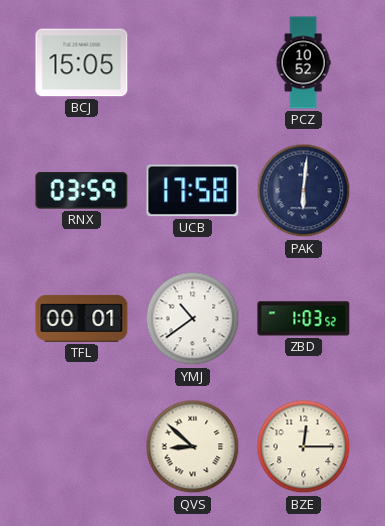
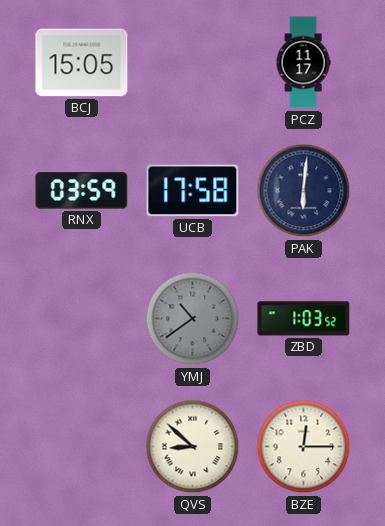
PCZ: 10:52 -> 11:17 (303, 63)
TFL: 00:01 -> none (82, 318)
YMJ dial: white -> grey (193, 319)
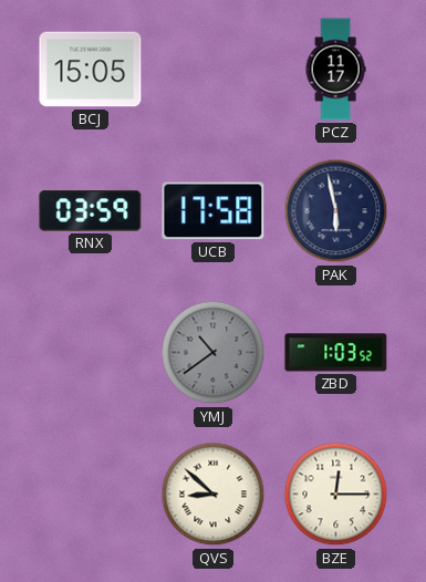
PAK: 6:01 -> 5:58 (336, 211)
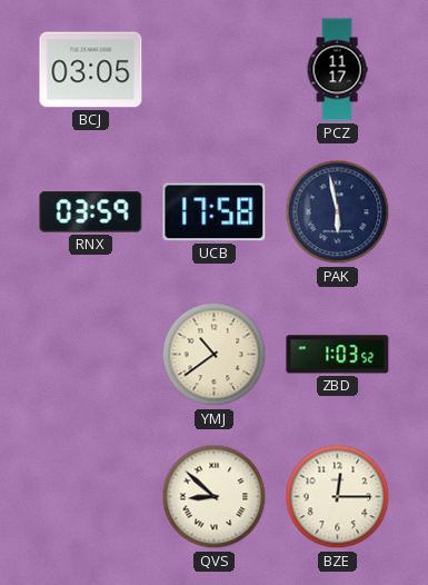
BCJ: 15:05 -> 03:05 (91, 70)
YMJ dial: grey -> cream (215, 355)
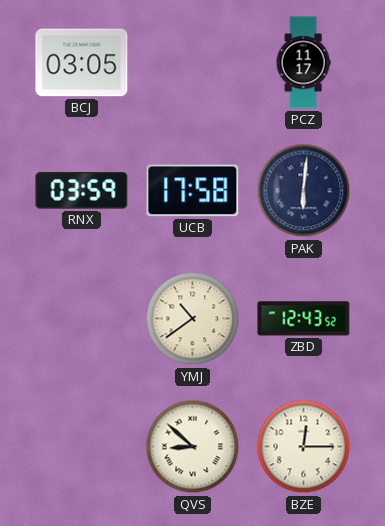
PAK: 5:58 -> 6:01 (304, 191)
ZBD: 1:03 -> 12:43 (304, 319)
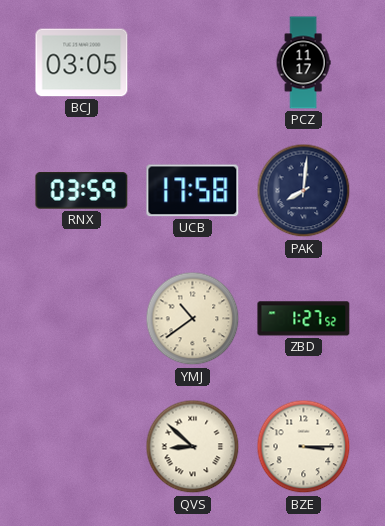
PAK: 6:01 -> 8:01 (304, 191)
ZBD: 12:43 -> 1:27 (304, 319)
BZE: 12:15 -> 3:15 (304, 447)
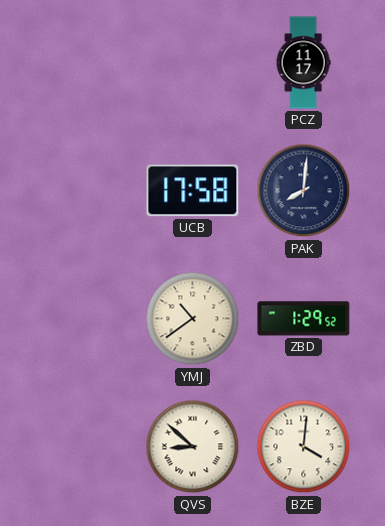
BCJ: 03:05 -> none (82, 63)
RNX: 03:59 -> none (82, 191)
ZBD: 1:27 -> 1:29 (304, 319)
BZE: 3:15 -> 4:01 (304, 447)
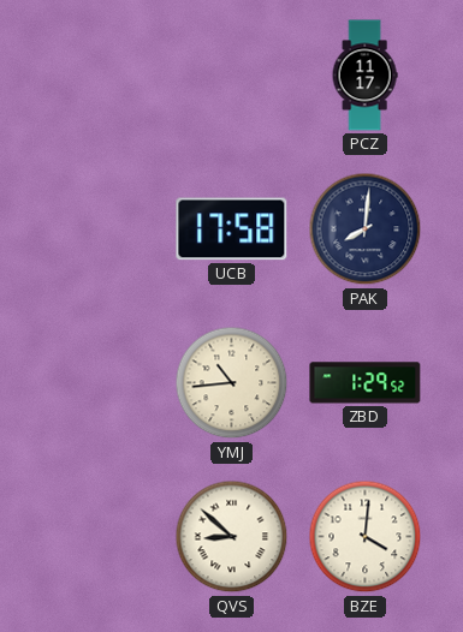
YMJ: 10:39 -> 10:44 (232, 383)
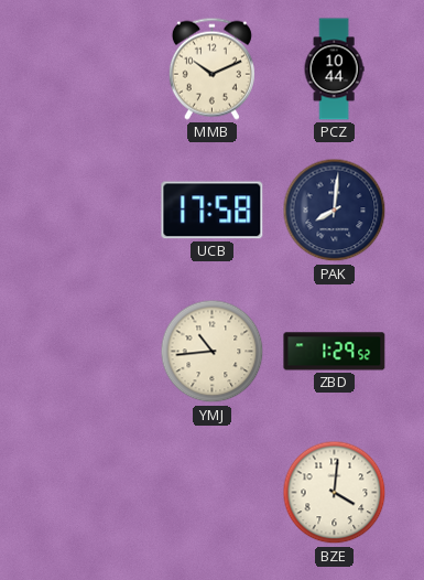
MMB: none -> 10:11 (211, 68)
PCZ: 11:17 -> 10:44 (334, 69)
QVS: 8:52 -> none (232, 537)
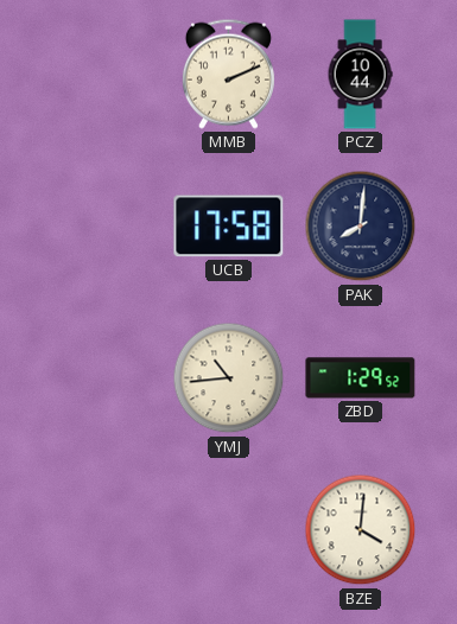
MMB: 10:11 -> 2:11 (228, 74)
